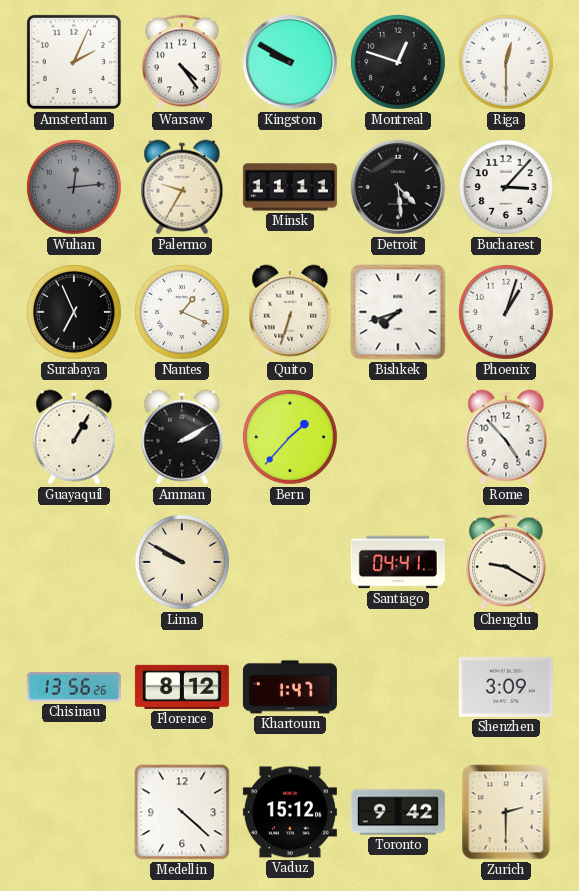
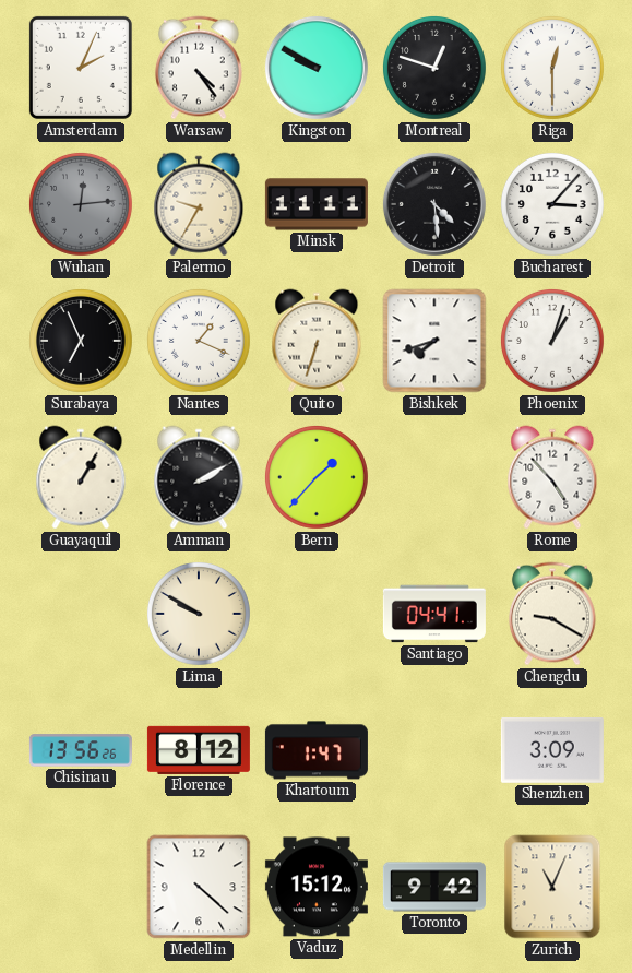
Zurich: 2:30 -> 11:04 (552, 887)
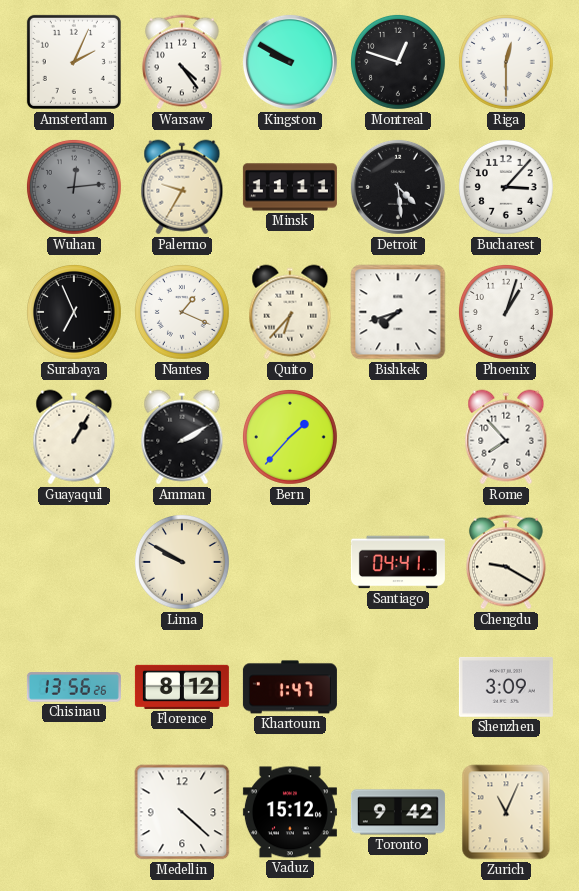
Quito: 6:33 -> 6:37 (290, 312)
Rome: 4:53 -> 7:53 (506, 437)
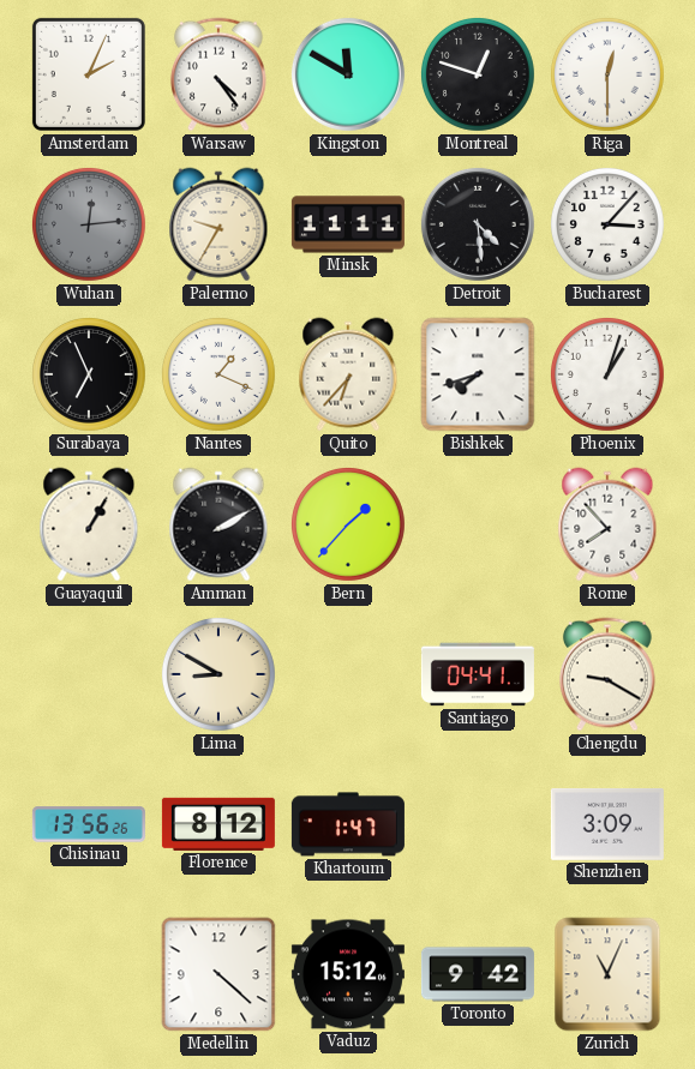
Kingston: 9:50 -> 11:50 (348, 74)
Lima: 9:50 -> 8:50 (218, 674)
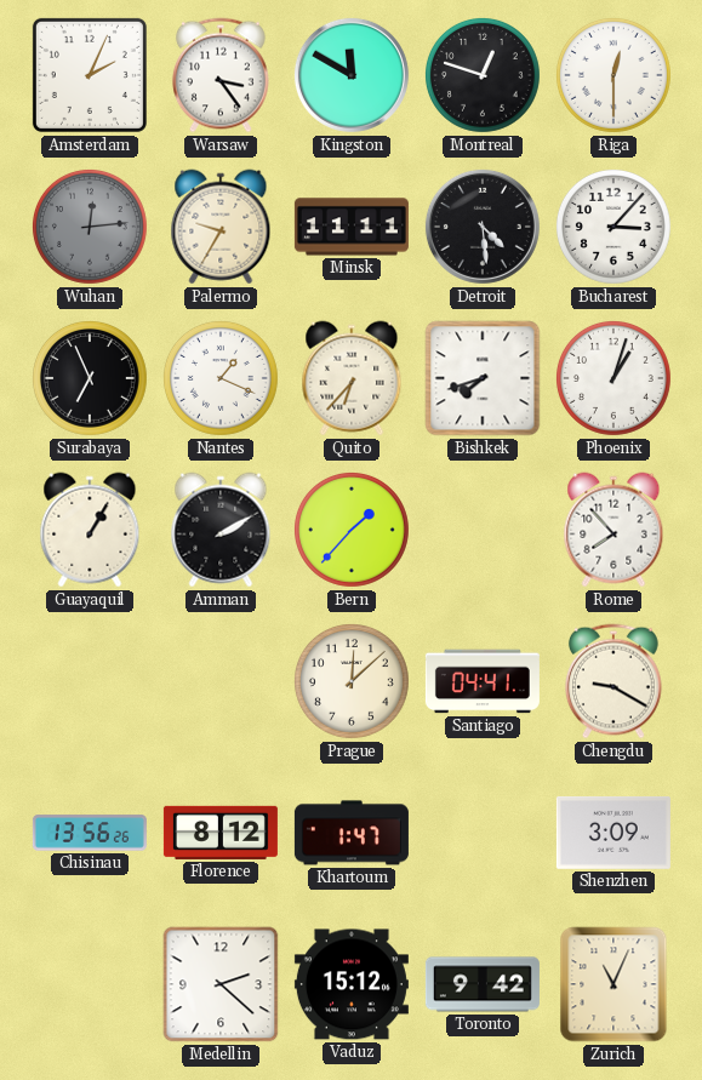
Warsaw: 4:24 -> 3:24 (221, 75)
Lima: 8:50 -> none (218, 674)
Prague: none -> 12:08 (352, 681)
Medellin: 4:22 -> 2:22 (221, 984)
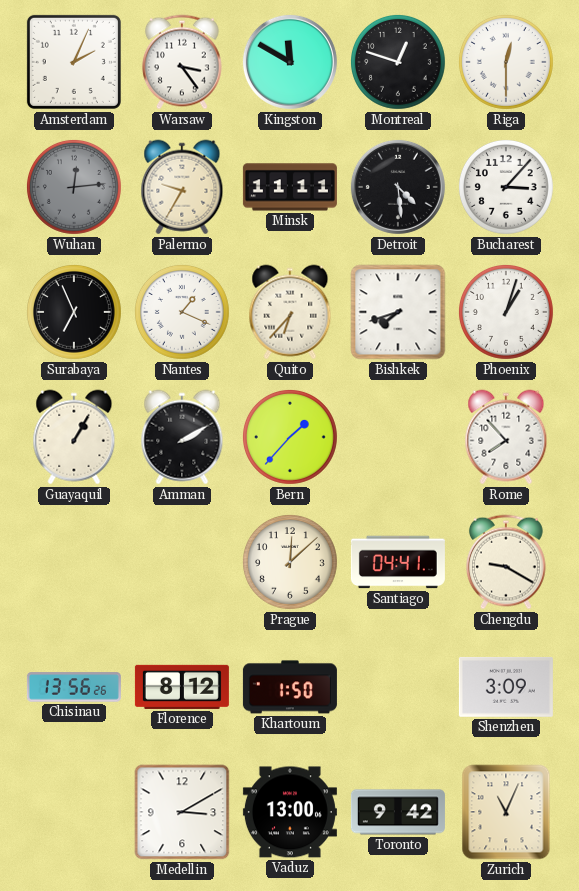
Khartoum: 1:47 -> 1:50 (290, 687)
Medellin: 2:22 -> 3:10 (182, 812)
Vaduz: 15:12 -> 13:00 (290, 812)
